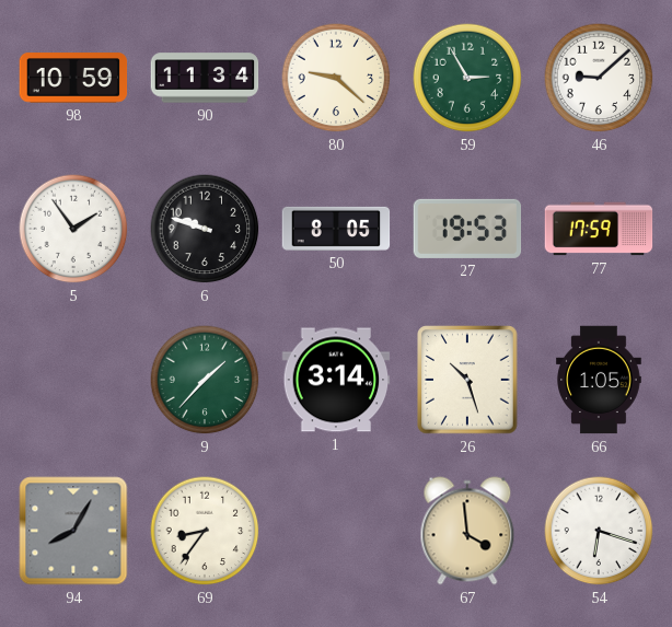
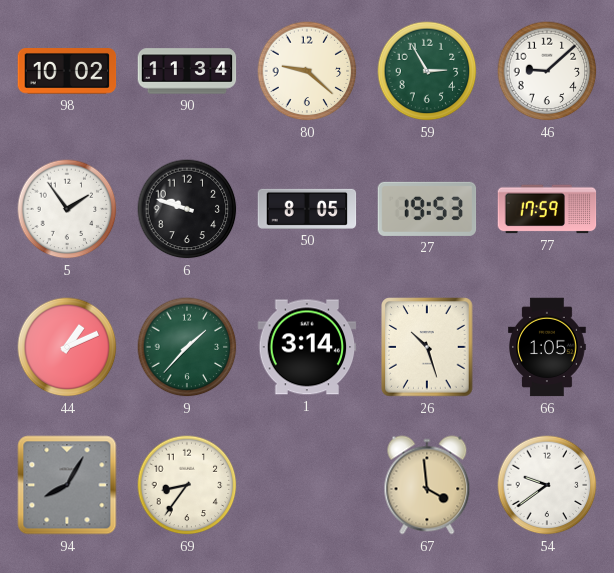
98: 10:59 -> 10:02 (67, 71)
44: none -> 1:11 (67, 347)
54: 6:18 -> 9:39 (547, 485)
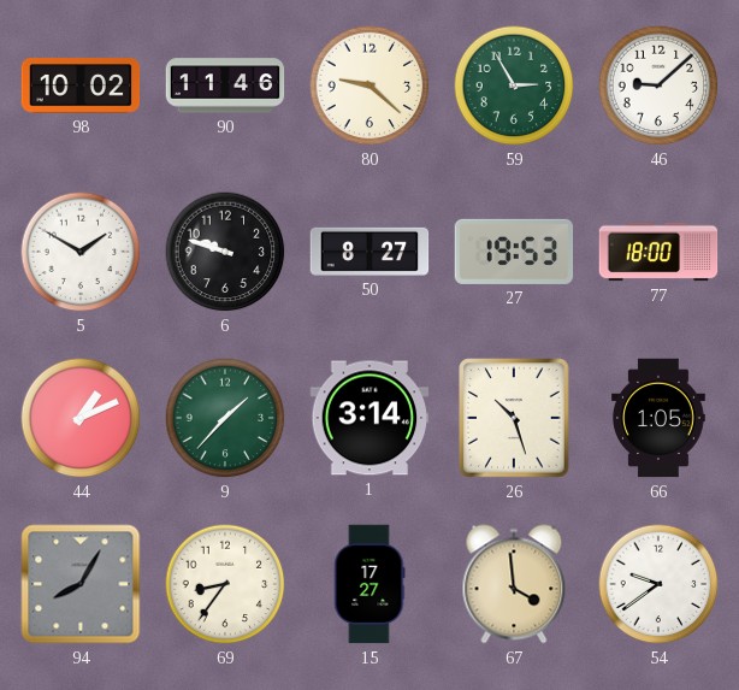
90: 11:34 -> 11:46 (225, 85)
5: 1:54 -> 1:50 (81, 252)
50: 8:05 -> 8:27 (369, 252)
77: 17:59 -> 18:00 (658, 252)
15: none -> 17:27 (369, 584)
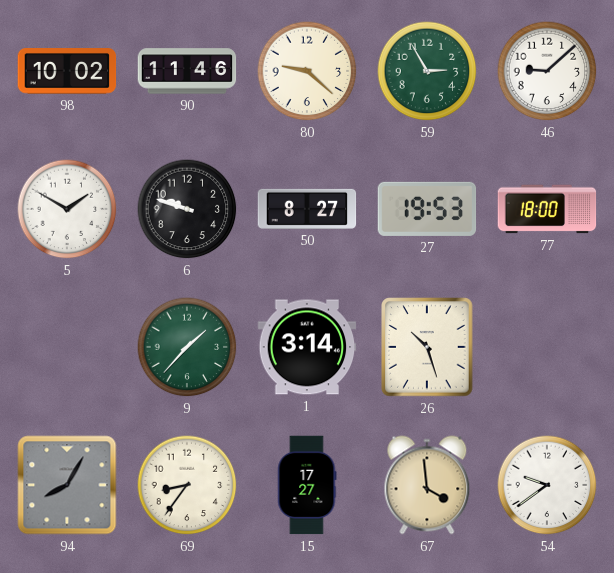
44: 1:11 -> none (81, 418)
66: 1:05 -> none (660, 418)
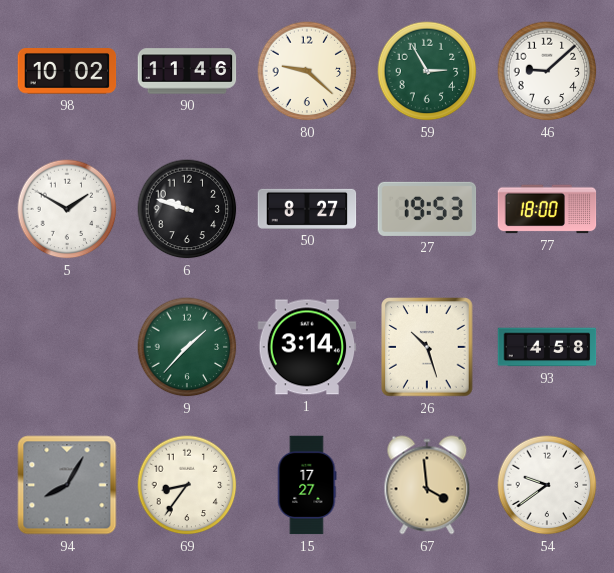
93: none -> 4:58 (547, 347)
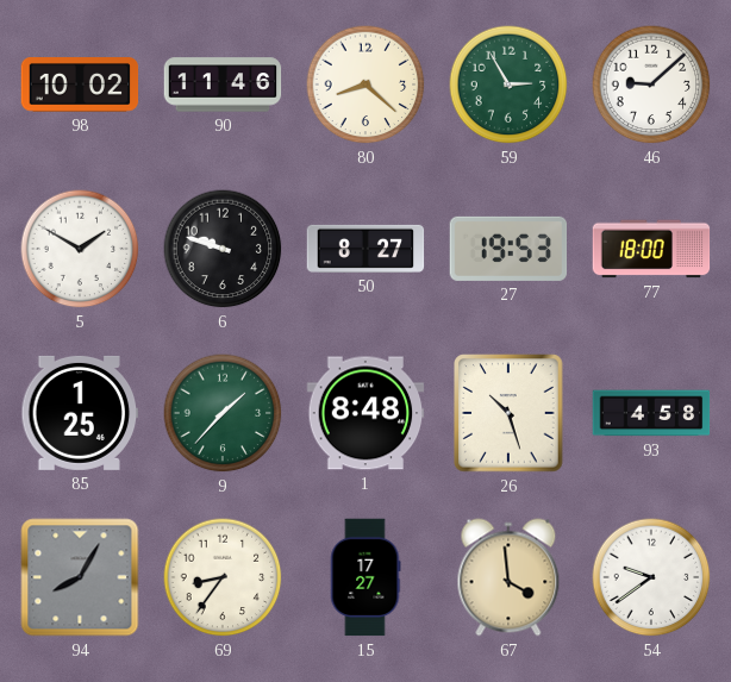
80: 9:22 -> 8:22 (365, 85)
85: none -> 1:25 (80, 413)
1: 3:14 -> 8:48 (365, 413)
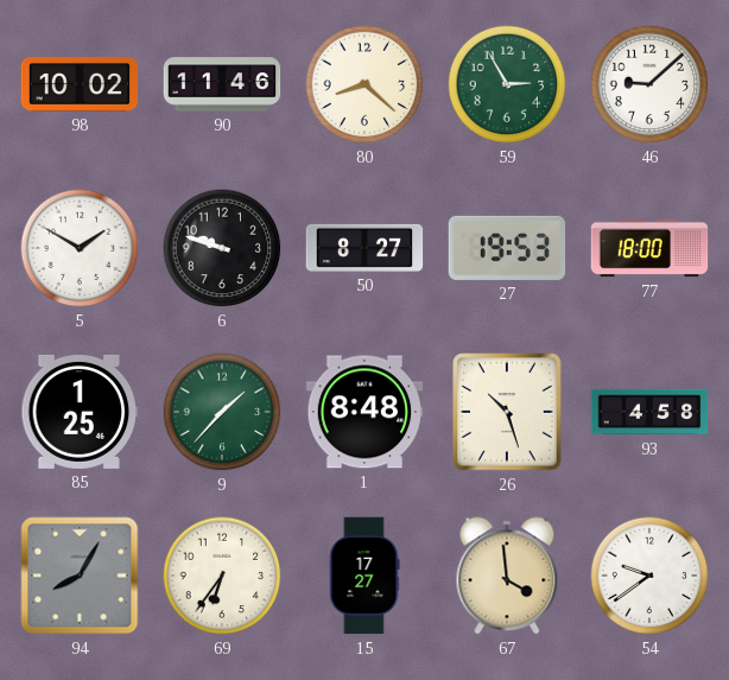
69: 8:36 -> 6:36 (222, 576)
